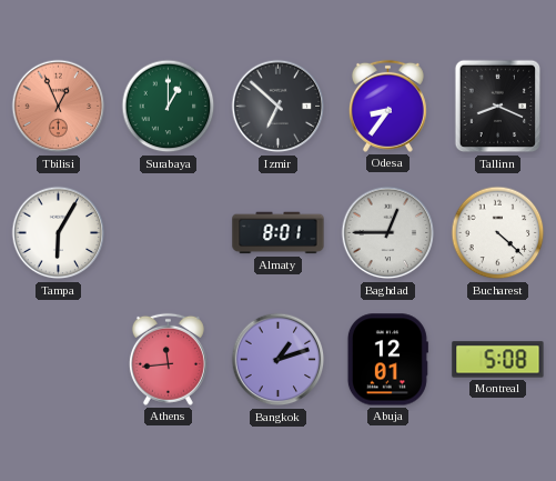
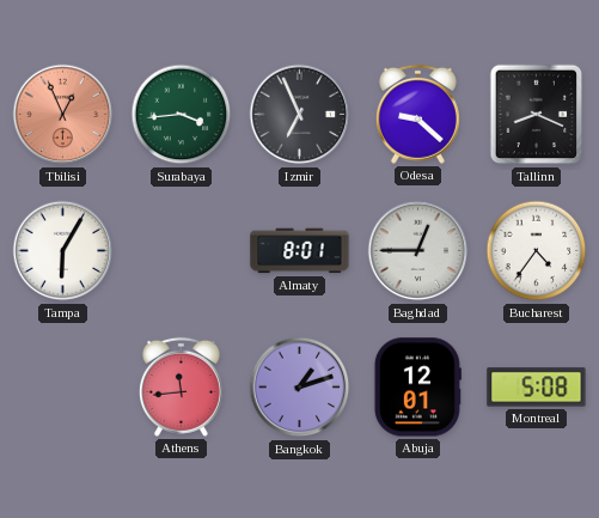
Surabaya: 1:00 -> 3:44 (182, 115)
Izmir: 6:52 -> 6:56 (300, 115)
Odesa: 8:36 -> 9:22 (417, 114)
Bucharest: 4:22 -> 4:36 (537, 251)
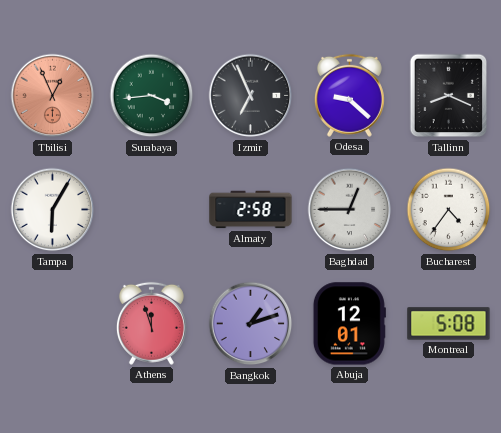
Almaty: 8:01 -> 2:58 (251, 210)
Athens: 11:44 -> 11:57 (151, 323)
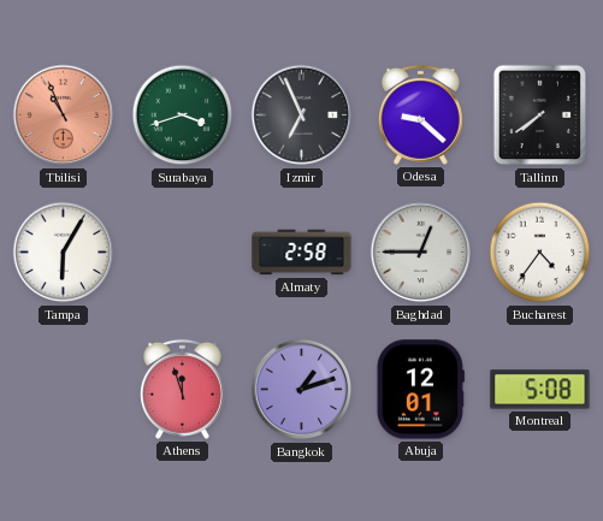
Tbilisi: 12:56 -> 10:56 (64, 116)
Surabaya: 3:44 -> 3:42 (183, 116)
Tallinn: 8:19 -> 7:39 (540, 116)
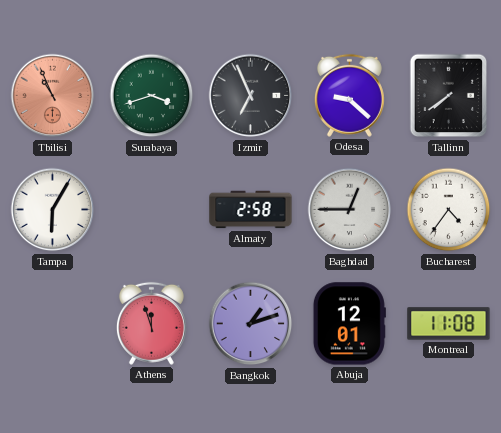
Montreal: 5:08 -> 11:08 (449, 324)
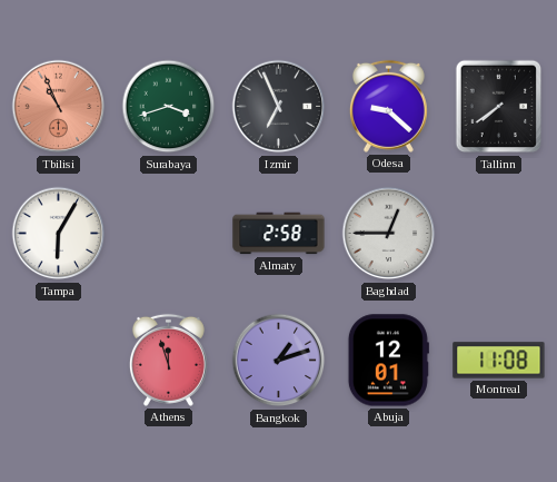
Bucharest: 4:36 -> none (449, 210)
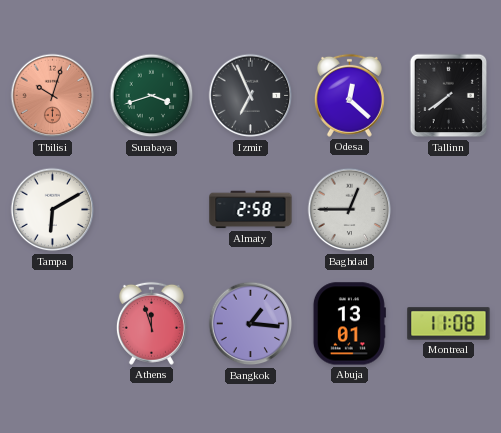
Tbilisi: 10:56 -> 10:03 (53, 96)
Odesa: 9:22 -> 12:22 (349, 95)
Tampa: 6:05 -> 6:10 (53, 210)
Bangkok: 1:12 -> 1:16 (251, 324)
Abuja: 12:01 -> 13:01 (349, 324)
